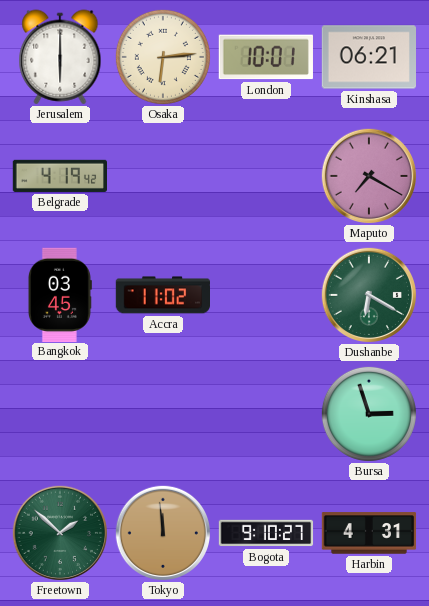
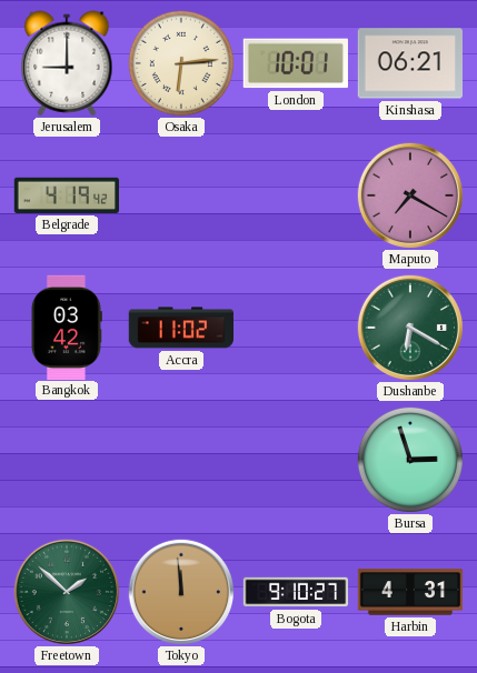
Jerusalem: 6:00 -> 9:00 (67, 63)
Bangkok: 03:45 -> 03:42 (66, 327)
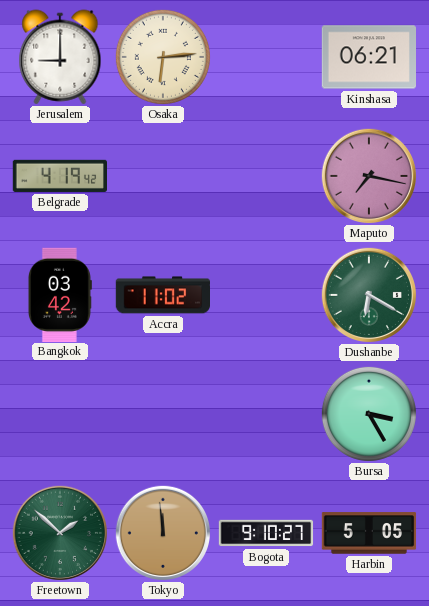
London: 10:01 -> none (296, 63)
Maputo: 7:20 -> 7:17 (368, 175)
Bursa: 2:57 -> 3:25 (369, 414)
Harbin: 4:31 -> 5:05 (369, 533)
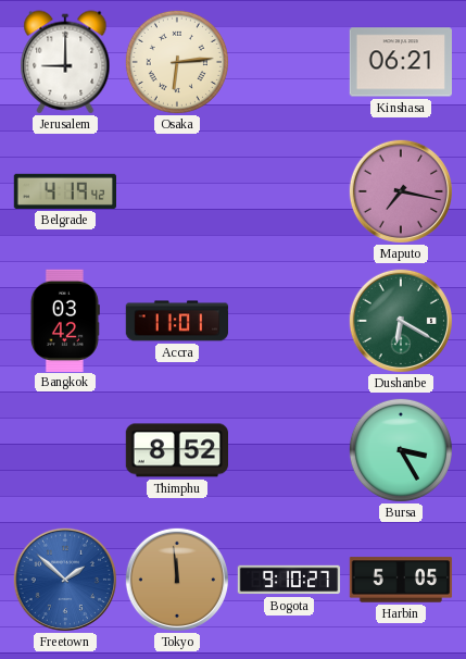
Accra: 11:02 -> 11:01 (176, 321)
Thimphu: none -> 8:52 (176, 450)
Freetown dial: green -> blue (64, 579)
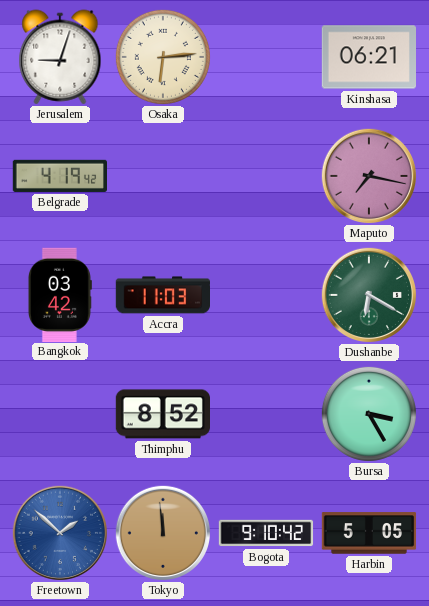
Jerusalem: 9:00 -> 9:03 (60, 57)
Accra: 11:01 -> 11:03 (162, 295)
Bogota: 9:10:27 -> 9:10:42 (266, 533)
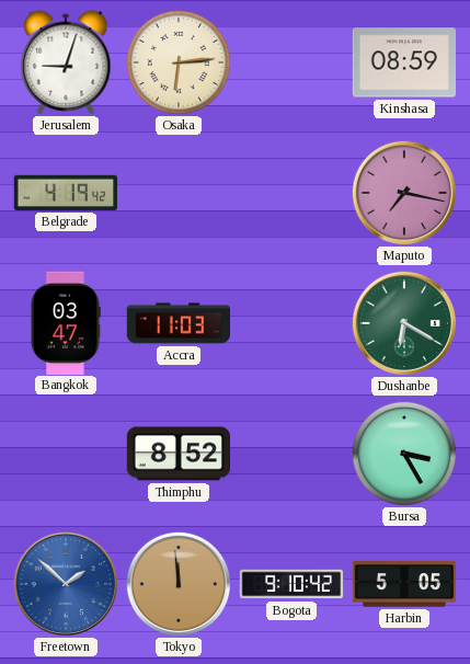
Kinshasa: 06:21 -> 08:59 (403, 62)
Bangkok: 03:42 -> 03:47 (65, 322)
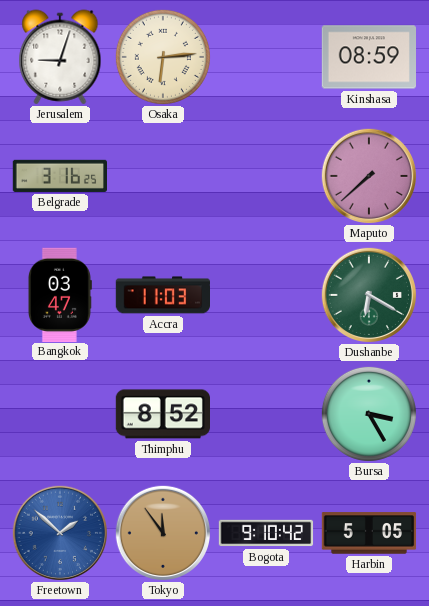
Belgrade: 4:19 -> 3:16 (59, 176)
Maputo: 7:17 -> 7:38 (368, 175)
Tokyo: 11:59 -> 11:54 (162, 532)
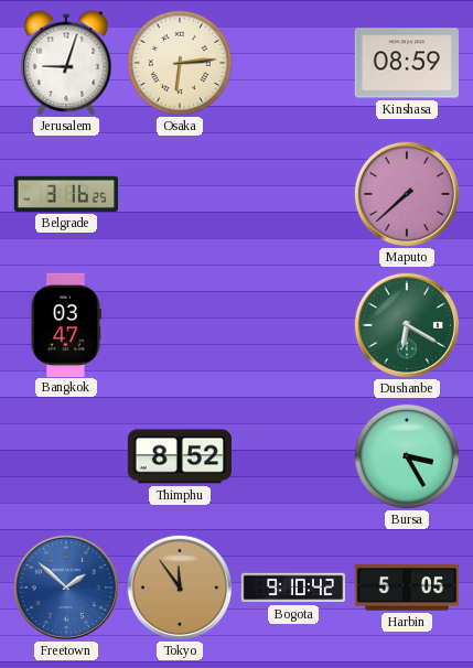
Accra: 11:03 -> none (162, 295)
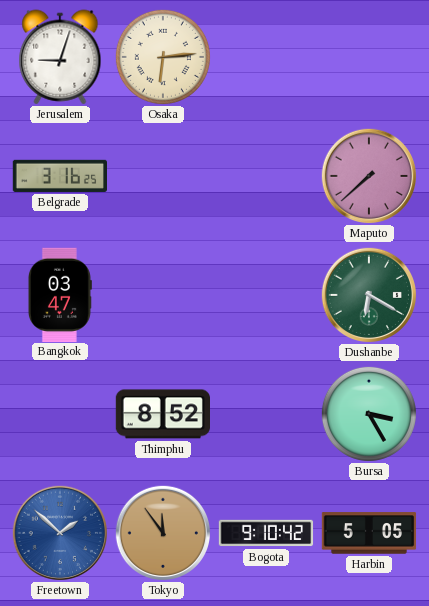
Kinshasa: 08:59 -> none (406, 63)
